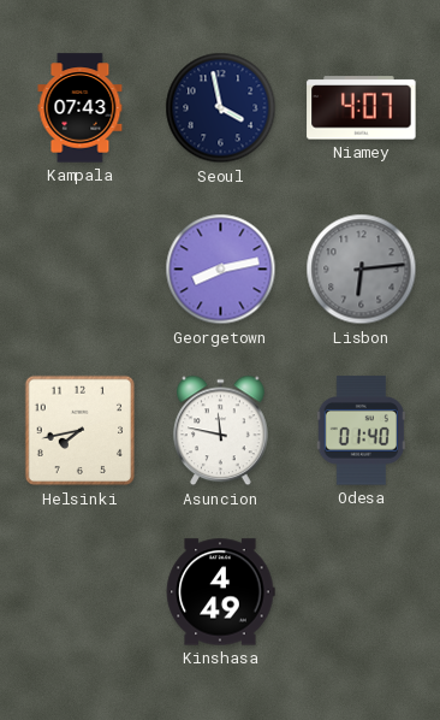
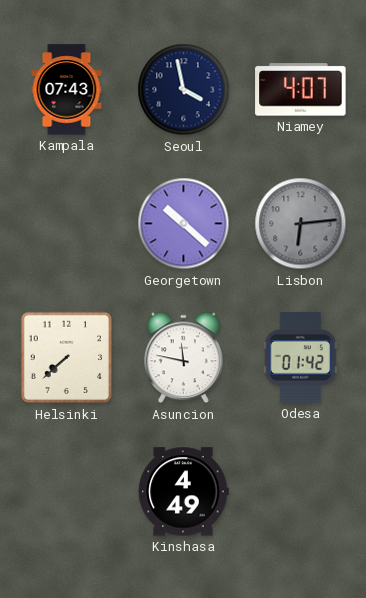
Georgetown: 8:13 -> 10:22 (184, 224)
Helsinki: 7:43 -> 7:38 (67, 358)
Odesa: 01:40 -> 01:42 (300, 358)
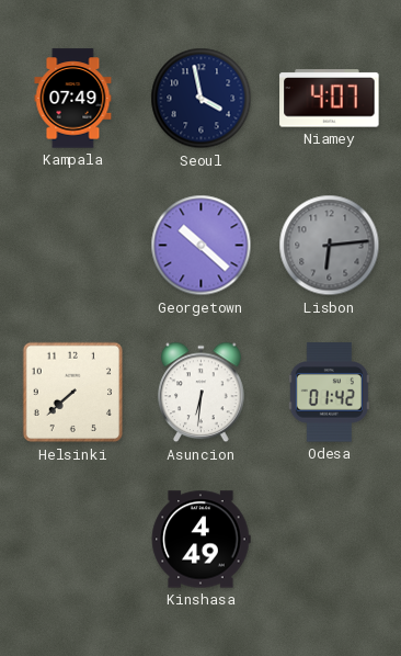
Kampala: 07:43 -> 07:49 (73, 99)
Asuncion: 11:47 -> 6:31 (202, 393)
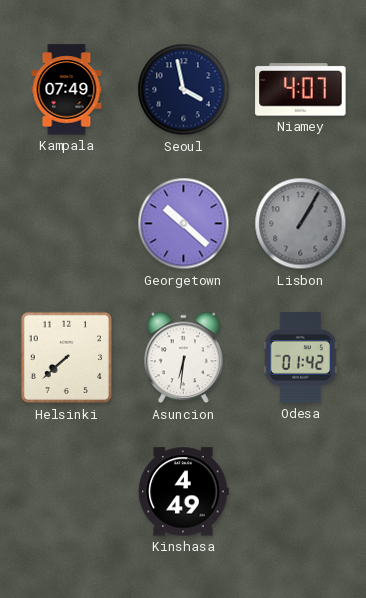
Lisbon: 6:14 -> 1:05 (301, 224)
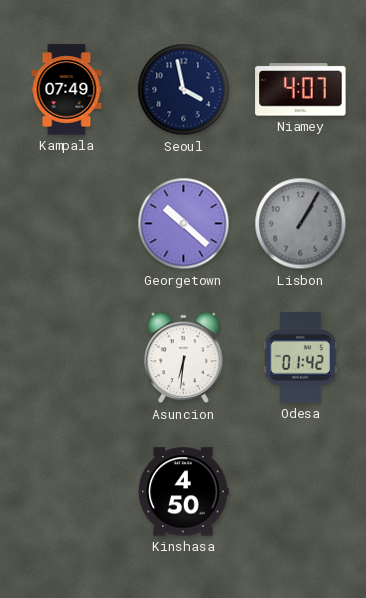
Helsinki: 7:38 -> none (67, 358)
Kinshasa: 4:49 -> 4:50 (183, 492)
